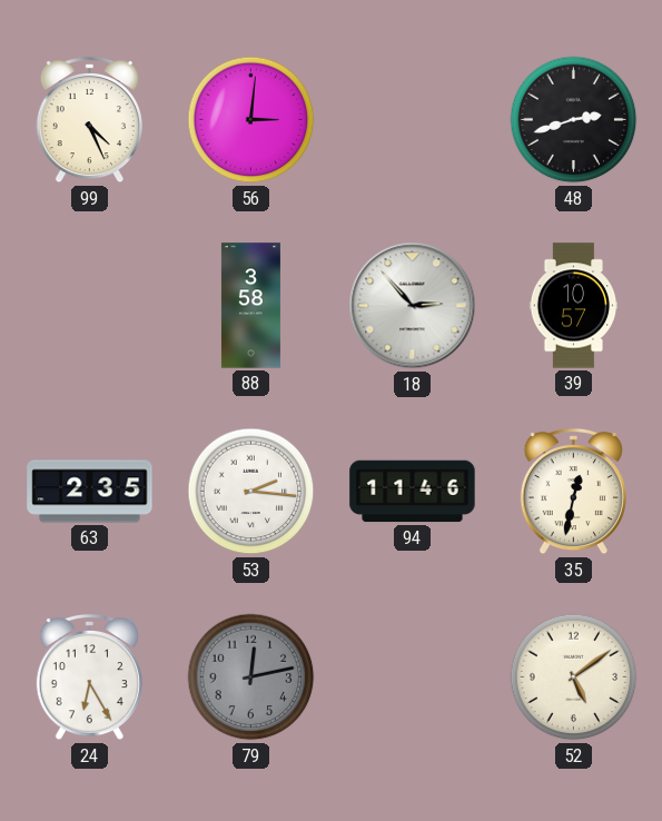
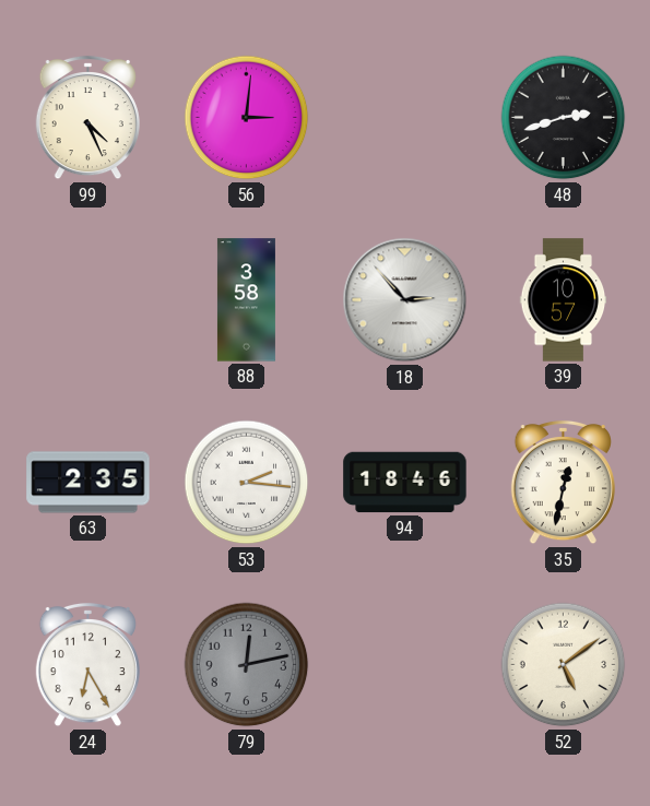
94: 11:46 -> 18:46 (405, 483)
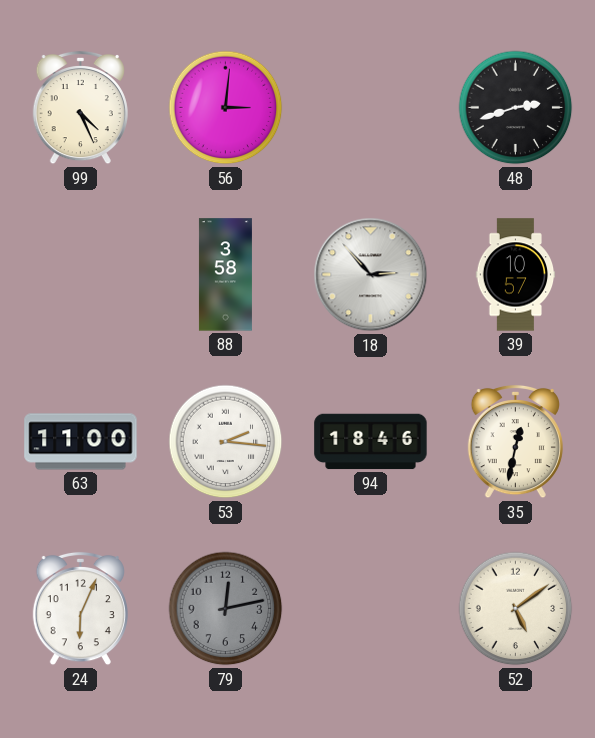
63: 2:35 -> 11:00 (81, 442)
24: 6:25 -> 6:04 (80, 609)
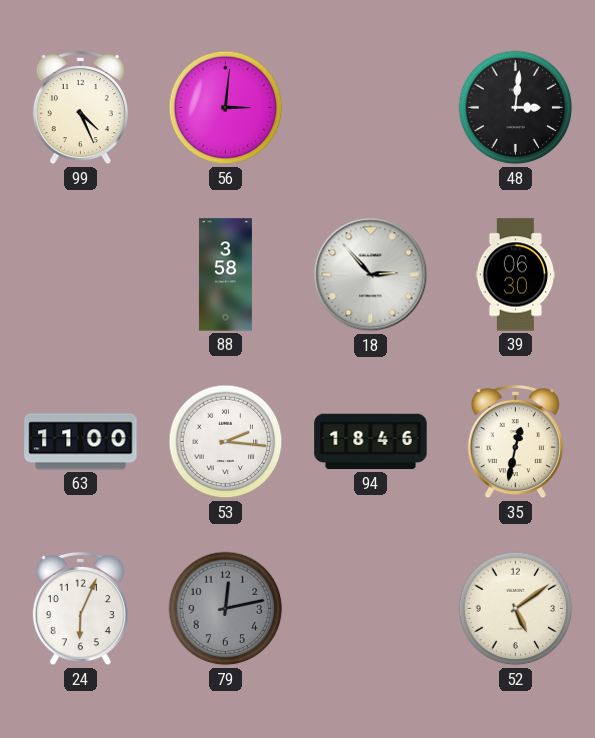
48: 2:42 -> 3:01 (516, 108)
39: 10:57 -> 06:30 (516, 275)
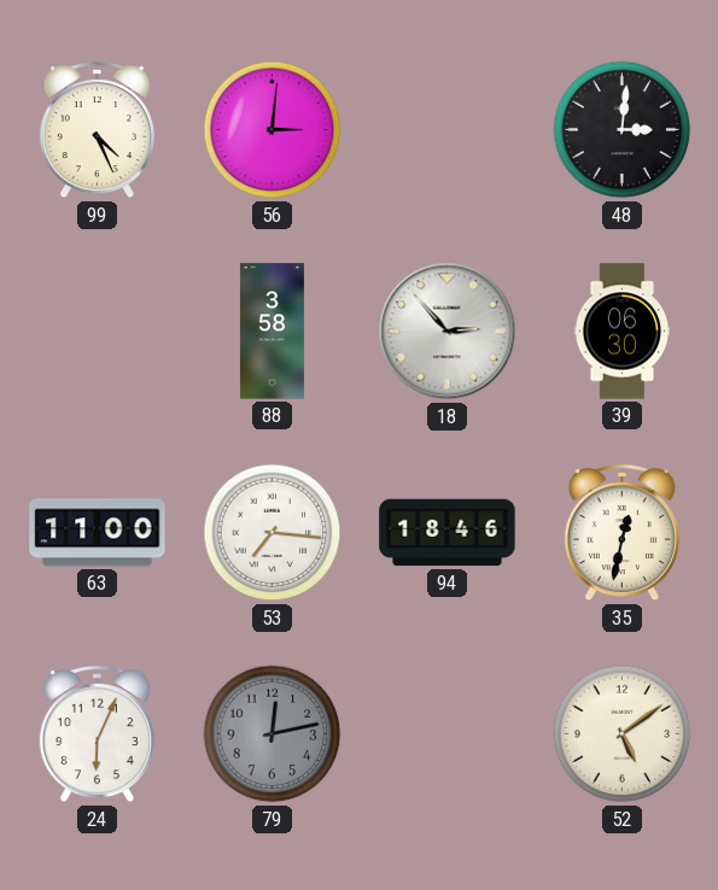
53: 2:16 -> 7:16 (273, 533)
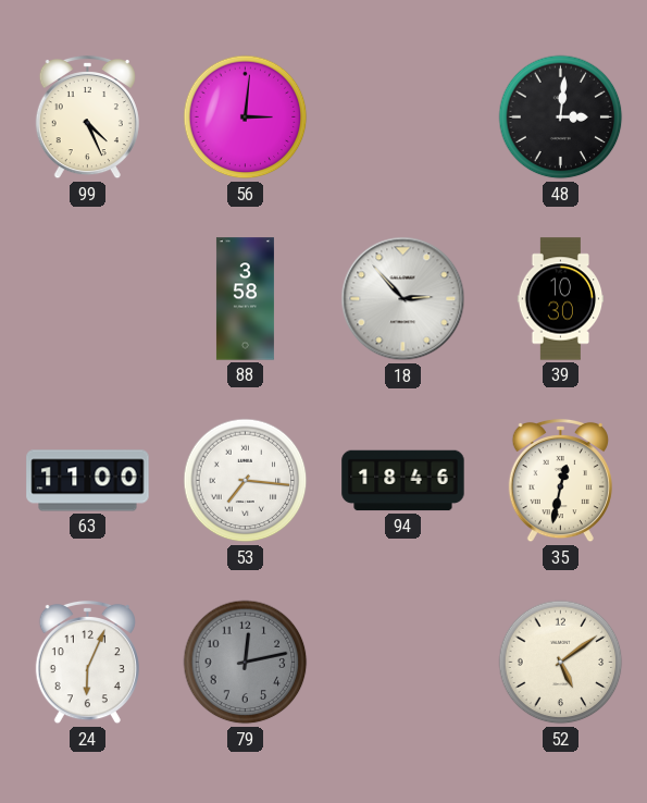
39: 06:30 -> 10:30 (561, 299)
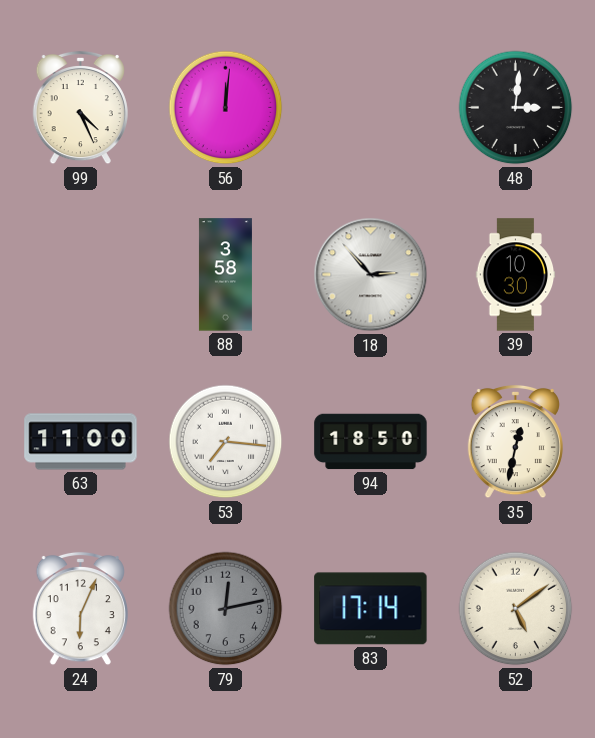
56: 3:01 -> 12:01 (226, 108)
94: 18:46 -> 18:50 (371, 442)
83: none -> 17:14 (371, 609)
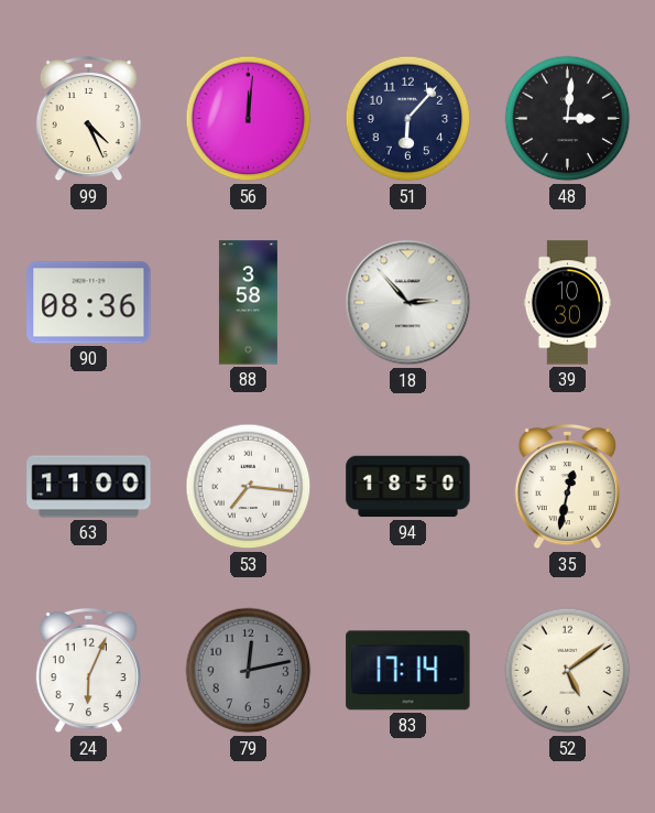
51: none -> 6:07 (408, 119)
90: none -> 08:36 (89, 303)
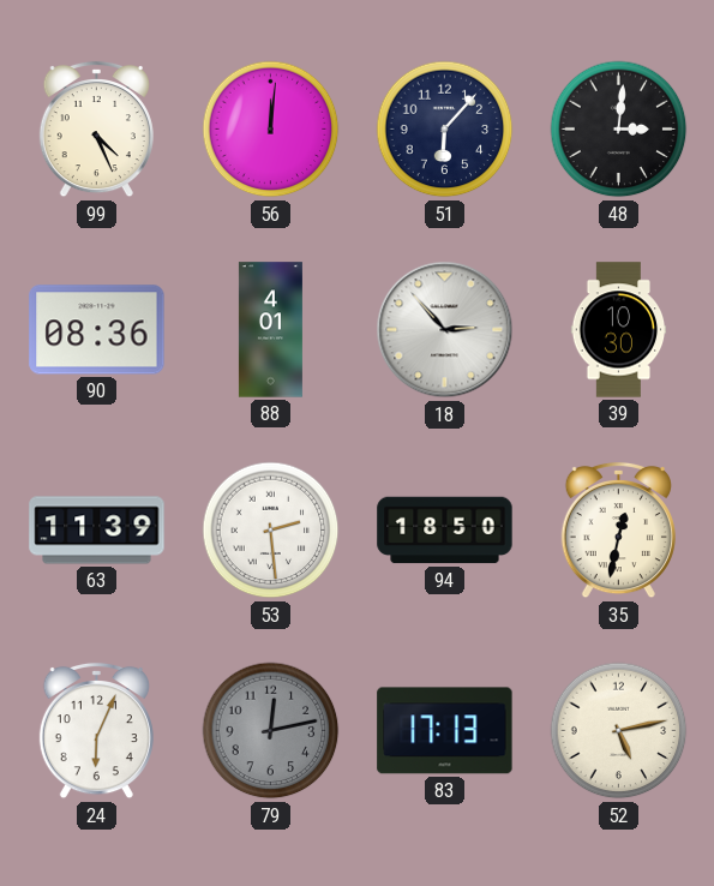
88: 3:58 -> 4:01 (270, 330)
63: 11:00 -> 11:39 (97, 531)
53: 7:16 -> 2:29 (271, 531)
83: 17:14 -> 17:13 (445, 731)
52: 5:09 -> 5:13 (619, 731)
